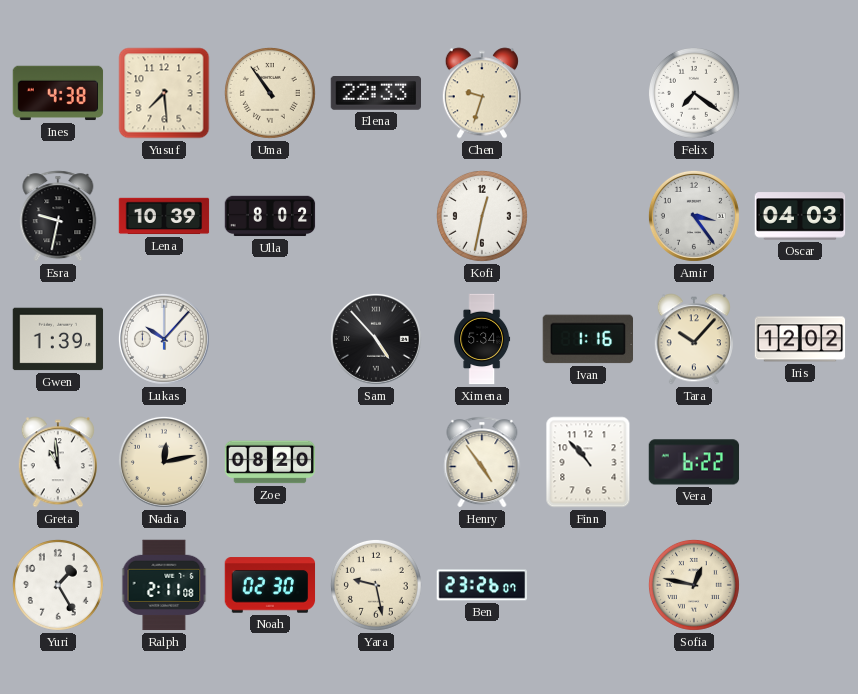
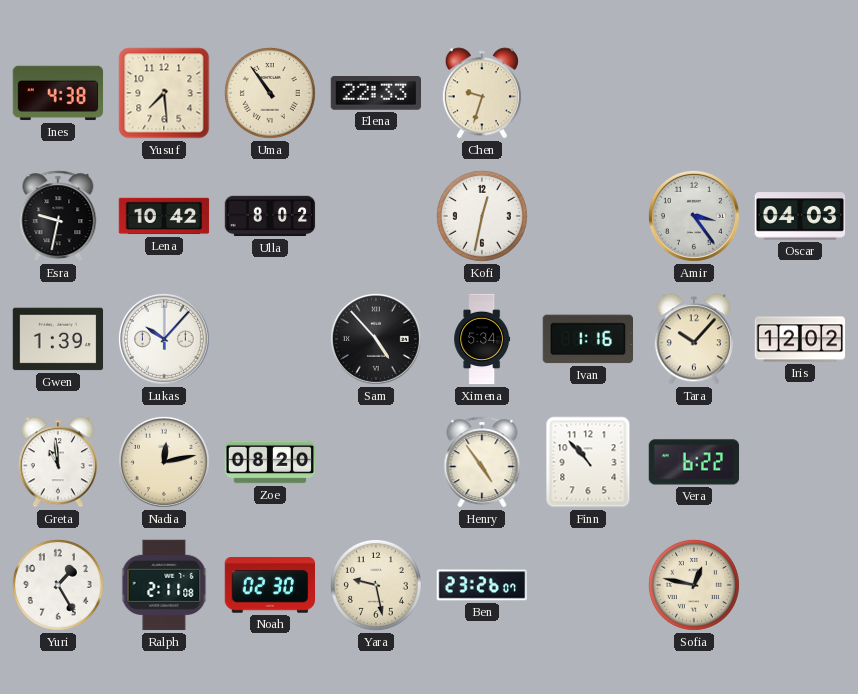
Felix: 7:21 -> none (694, 93)
Lena: 10:39 -> 10:42 (164, 216)
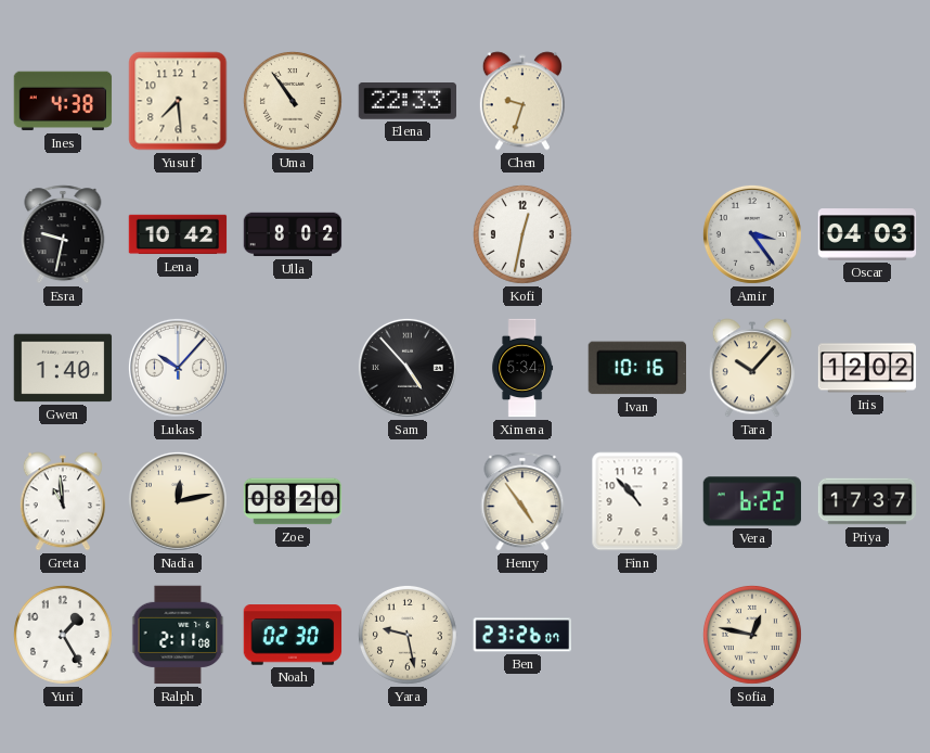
Gwen: 1:39 -> 1:40 (63, 368)
Ivan: 1:16 -> 10:16 (636, 368)
Priya: none -> 17:37 (867, 501)
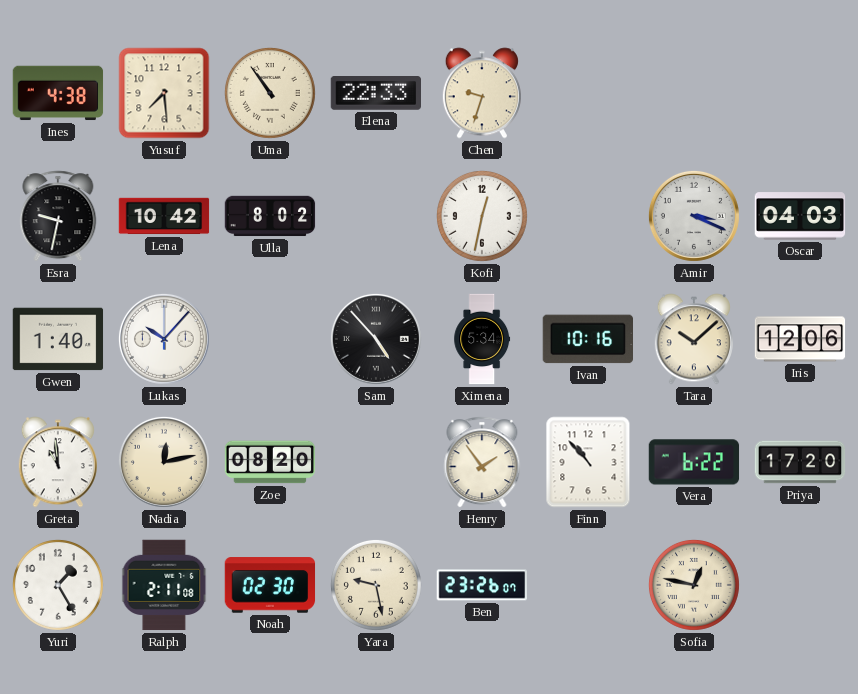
Amir: 3:24 -> 3:19 (694, 216)
Tara: 10:07 -> 10:08 (694, 339)
Iris: 12:02 -> 12:06 (800, 339)
Henry: 4:54 -> 1:54 (482, 462)
Priya: 17:37 -> 17:20 (800, 462)
